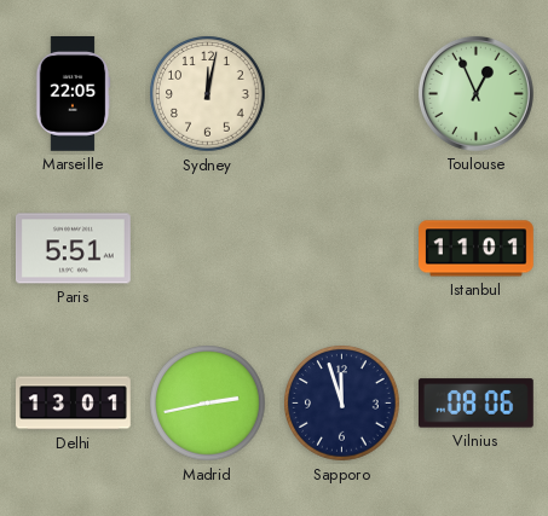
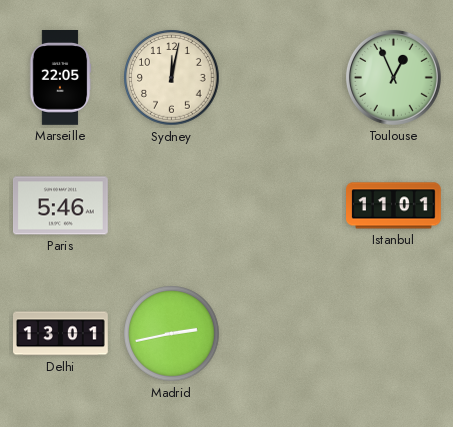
Paris: 5:51 -> 5:46 (61, 206)
Sapporo: 11:57 -> none (342, 404)
Vilnius: 08:06 -> none (475, 404)
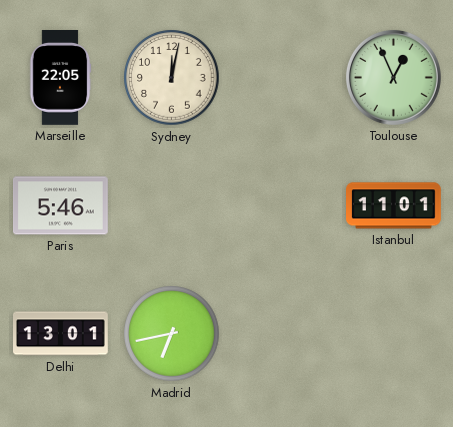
Madrid: 2:43 -> 6:43 (172, 334)
